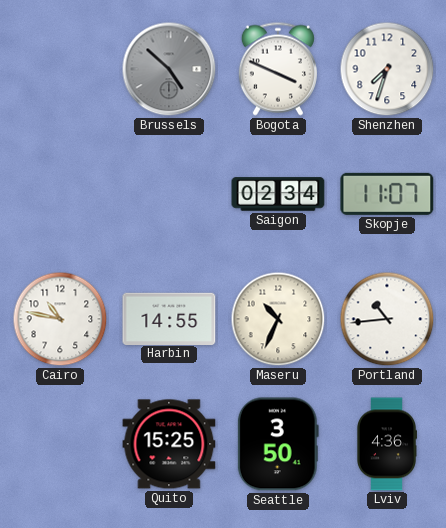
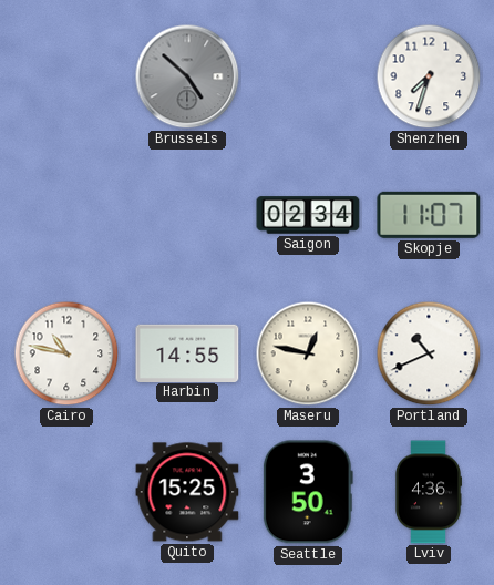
Bogota: 3:49 -> none (278, 69)
Maseru: 10:34 -> 12:47 (308, 353)
Portland: 10:44 -> 10:41 (429, 353)
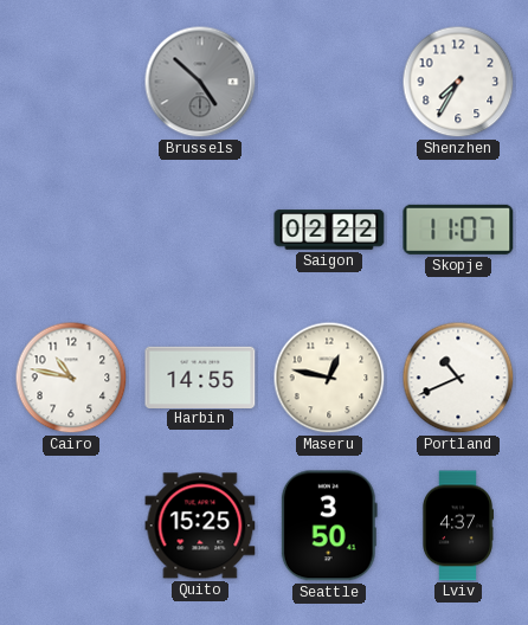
Shenzhen: 7:33 -> 7:35 (458, 82)
Saigon: 02:34 -> 02:22 (329, 230)
Lviv: 4:36 -> 4:37 (458, 526)
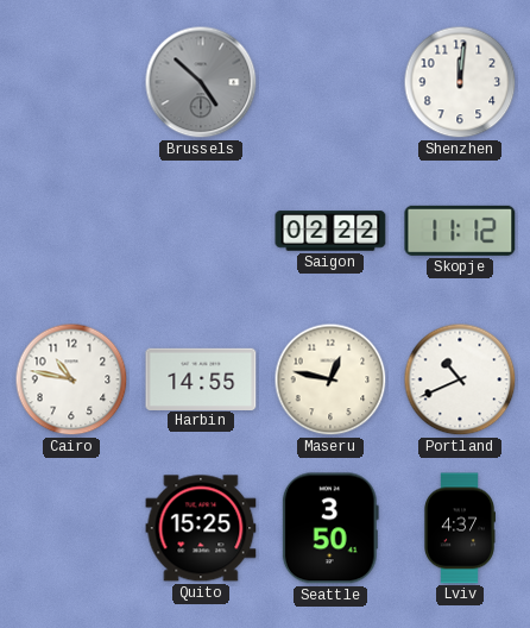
Shenzhen: 7:35 -> 12:01 (460, 82)
Skopje: 11:07 -> 11:12 (460, 231)
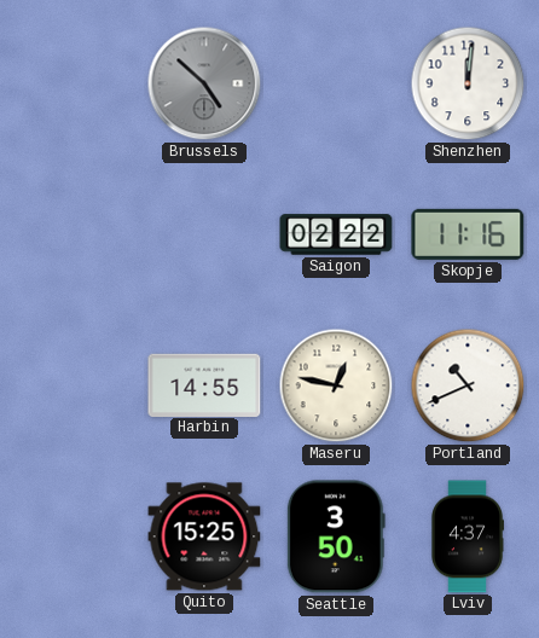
Skopje: 11:12 -> 11:16 (468, 234)
Cairo: 10:47 -> none (71, 379)
